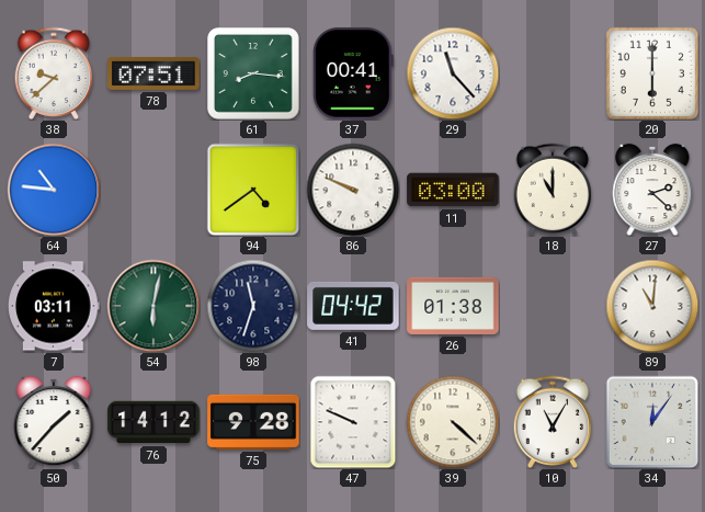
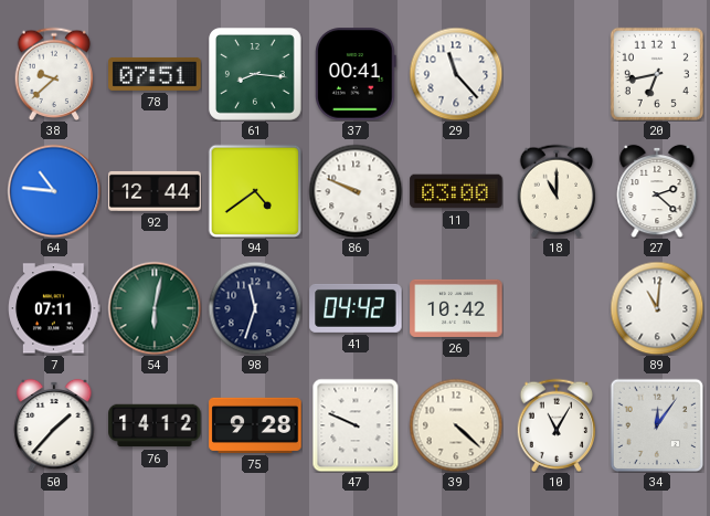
20: 6:00 -> 6:43 (657, 74)
92: none -> 12:44 (155, 191)
7: 03:11 -> 07:11 (54, 308)
26: 01:38 -> 10:42 (456, 308)
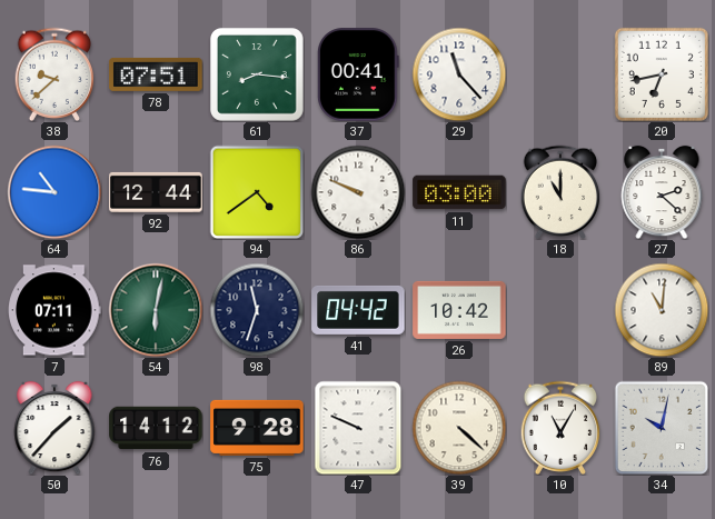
34: 12:06 -> 10:02 (662, 428)
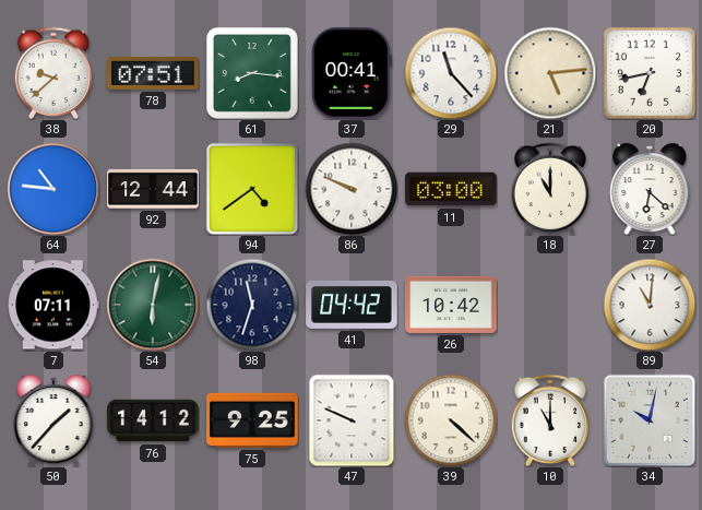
21: none -> 5:14 (550, 73)
27: 2:22 -> 6:22 (650, 189)
75: 9:28 -> 9:25 (252, 420)
10: 11:05 -> 11:00 (550, 419)
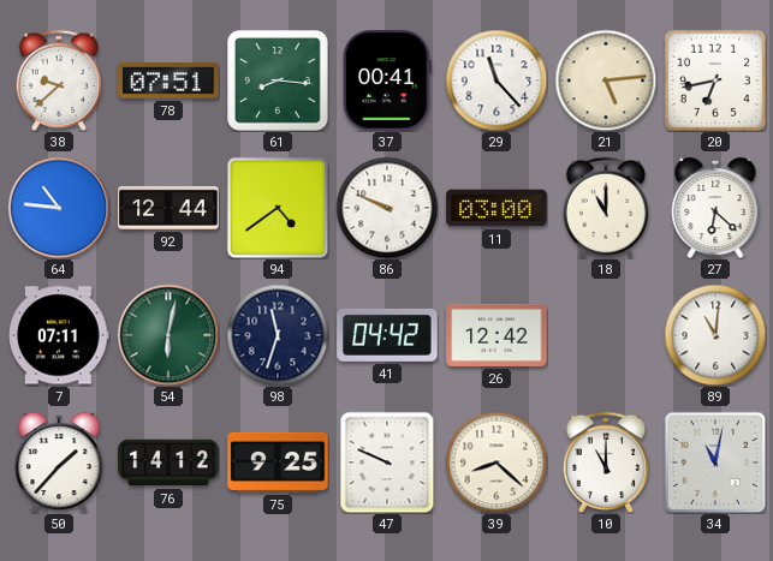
26: 10:42 -> 12:42 (496, 335)
39: 4:22 -> 8:22 (496, 462)
34: 10:02 -> 11:02 (715, 462)
